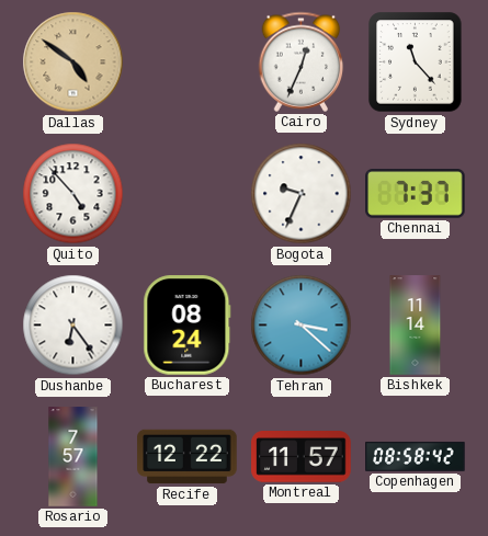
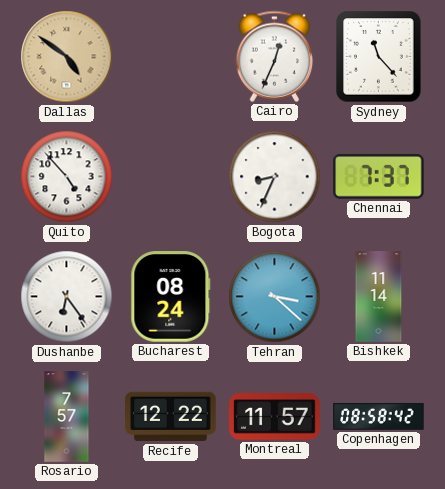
Bogota: 9:34 -> 8:34 (275, 177)
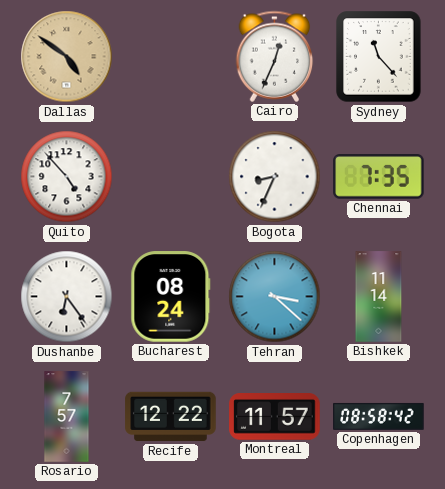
Chennai: 7:37 -> 7:35 (379, 177)
